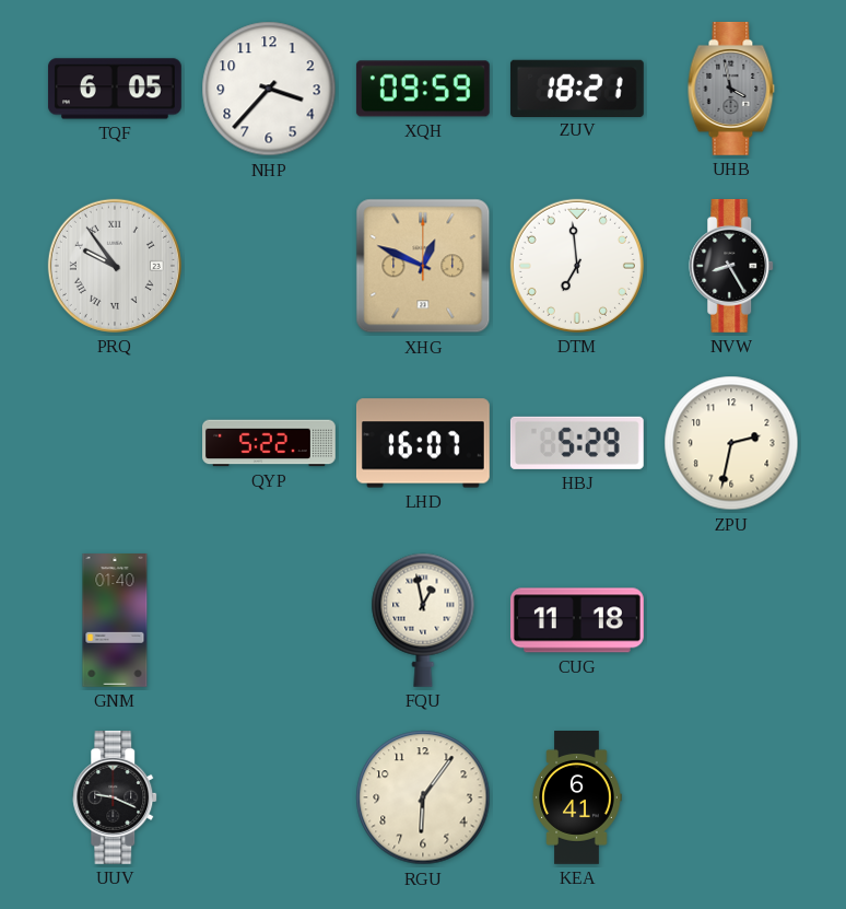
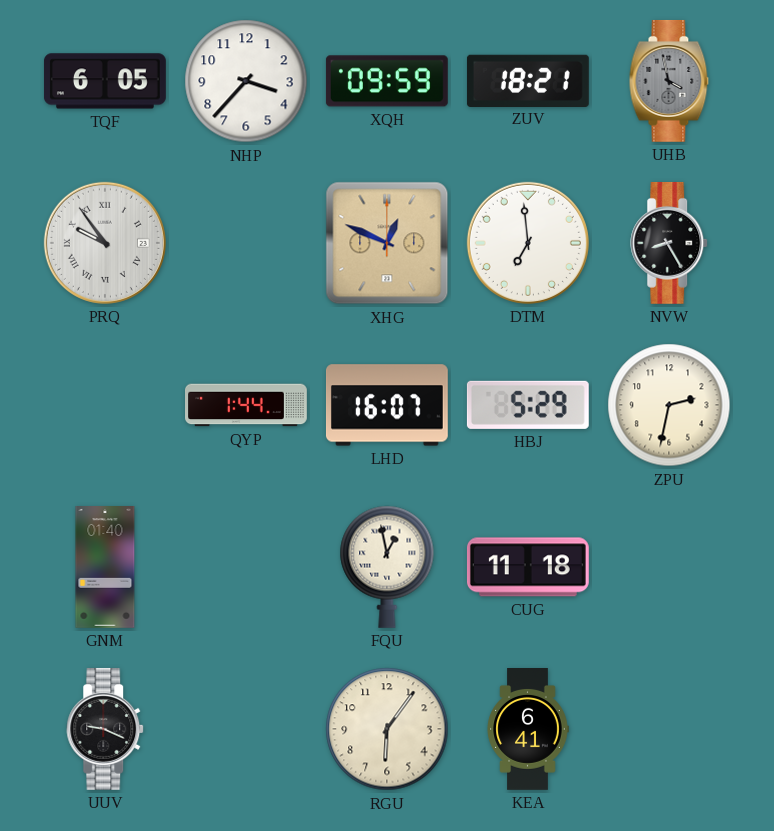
QYP: 5:22 -> 1:44 (247, 405)
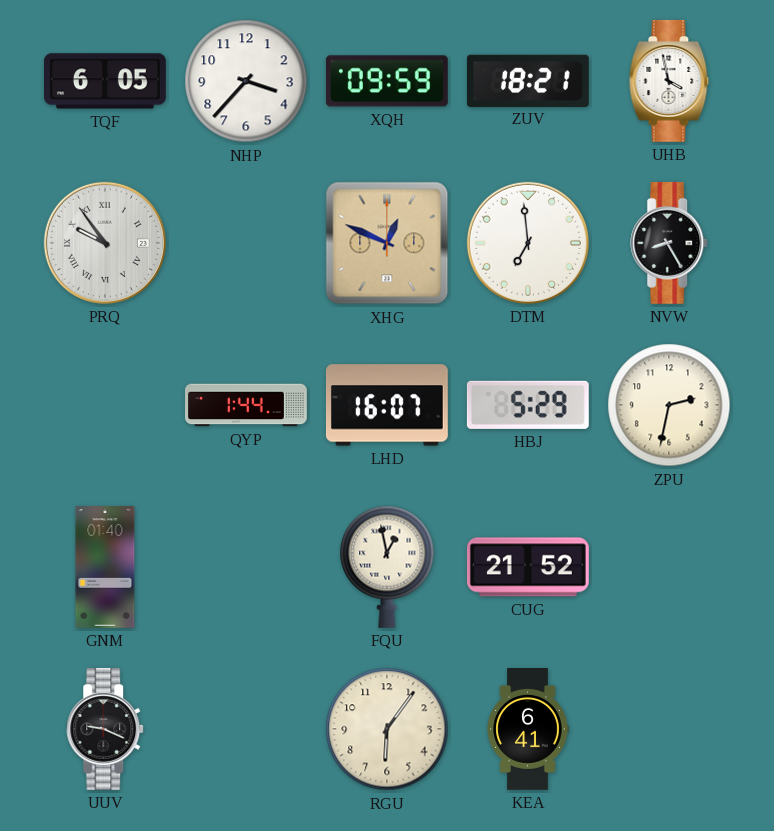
UHB dial: grey -> white (669, 81)
CUG: 11:18 -> 21:52 (528, 567)
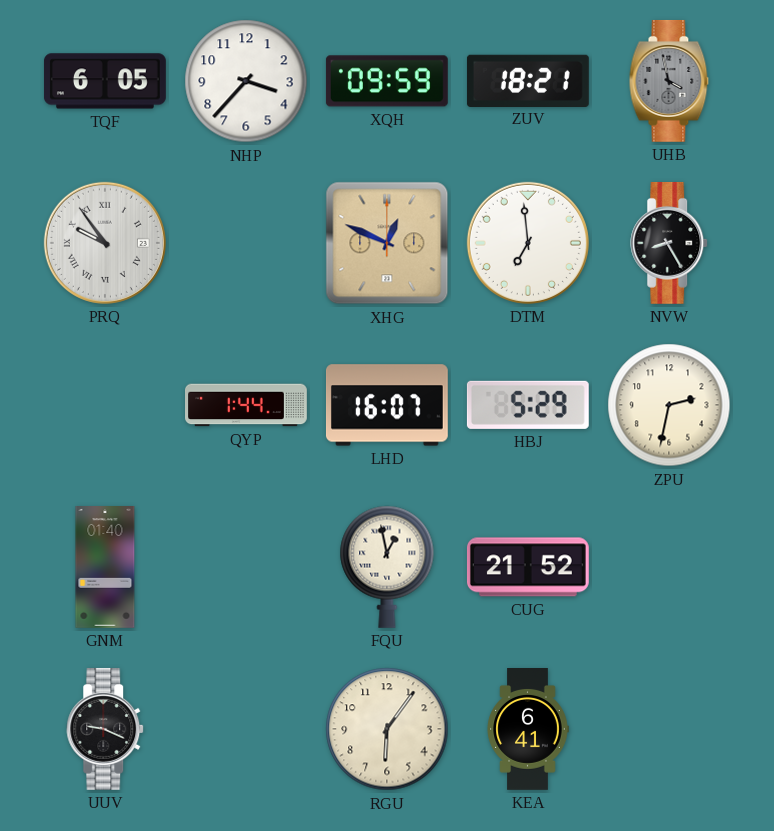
UHB dial: white -> grey (669, 81)
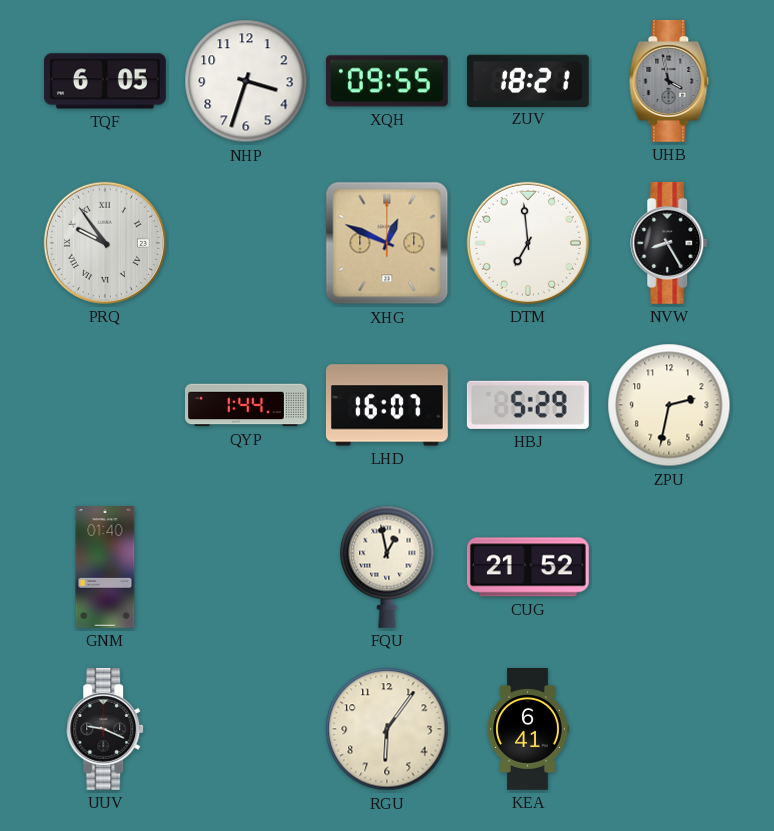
NHP: 3:37 -> 3:33 (246, 81)
XQH: 09:59 -> 09:55 (387, 81)
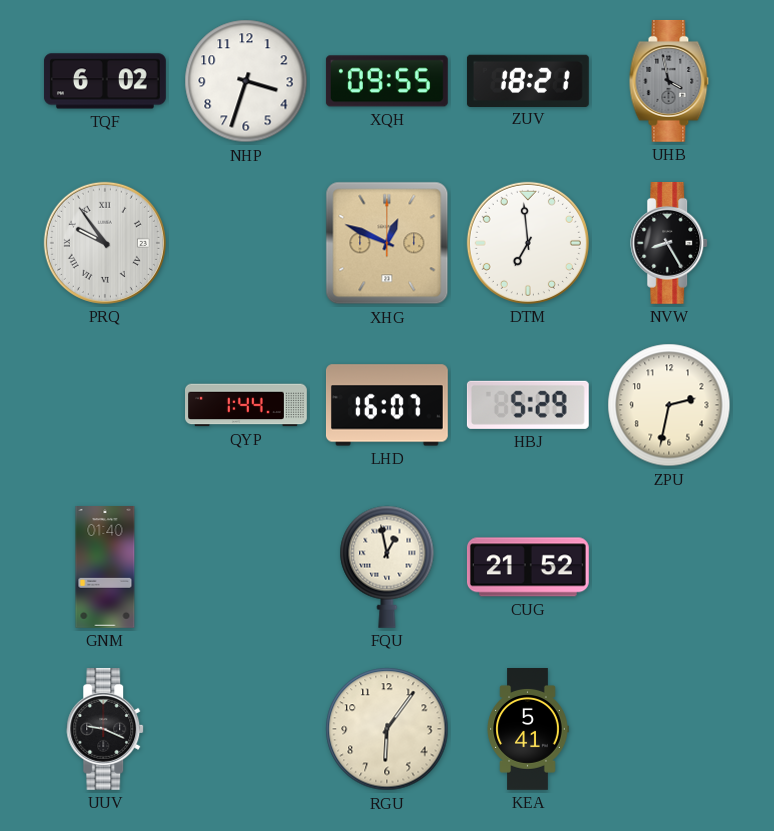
TQF: 6:05 -> 6:02 (105, 81)
KEA: 6:41 -> 5:41 (528, 730)
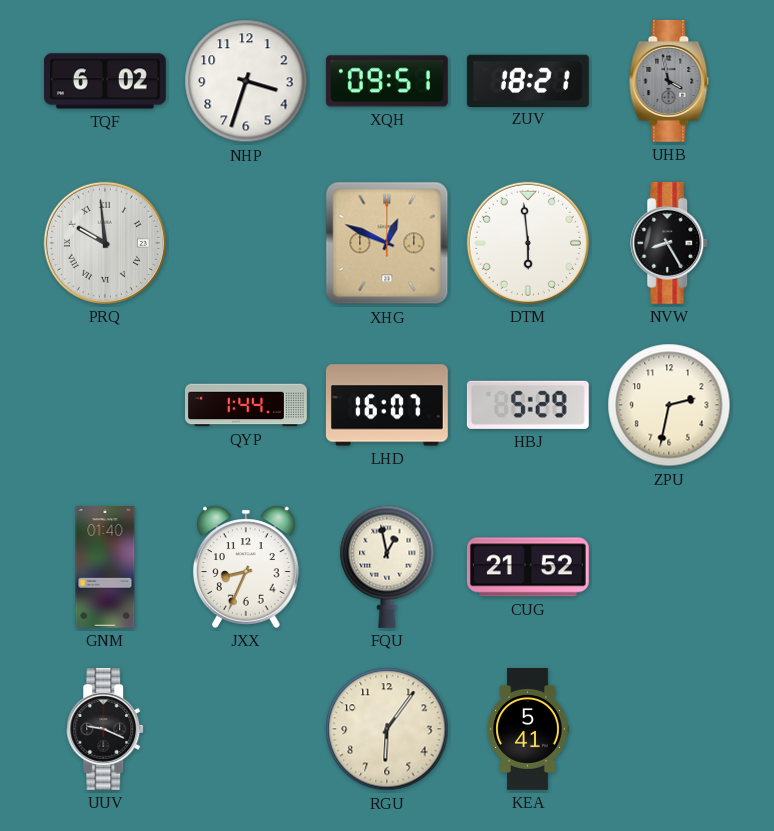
XQH: 09:55 -> 09:51 (387, 81)
PRQ: 9:54 -> 9:59 (105, 243)
DTM: 6:59 -> 5:59 (528, 243)
JXX: none -> 8:34 (247, 567)
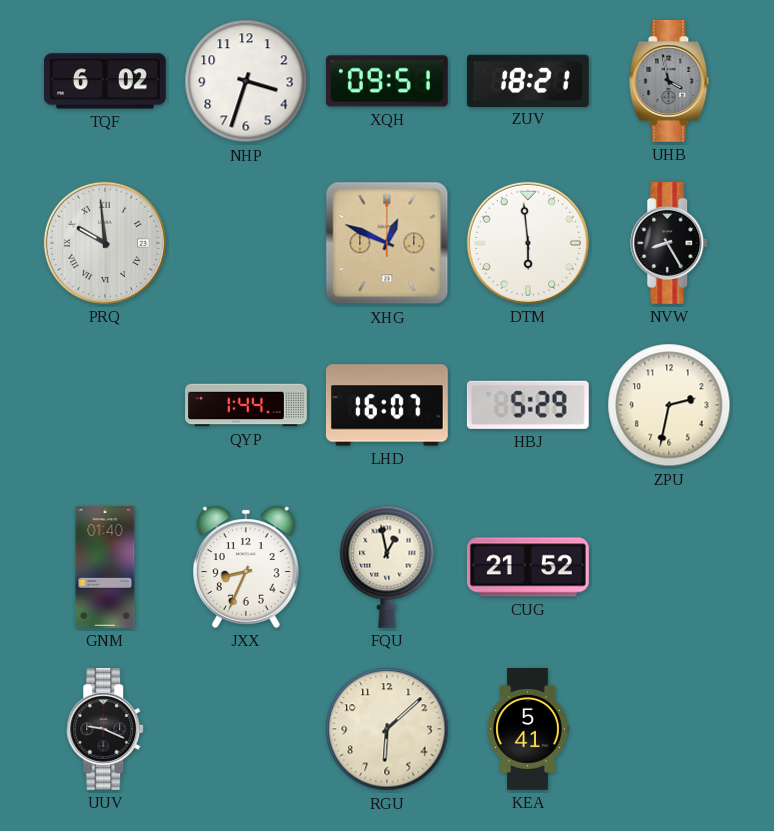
RGU: 6:06 -> 6:08 (387, 729)
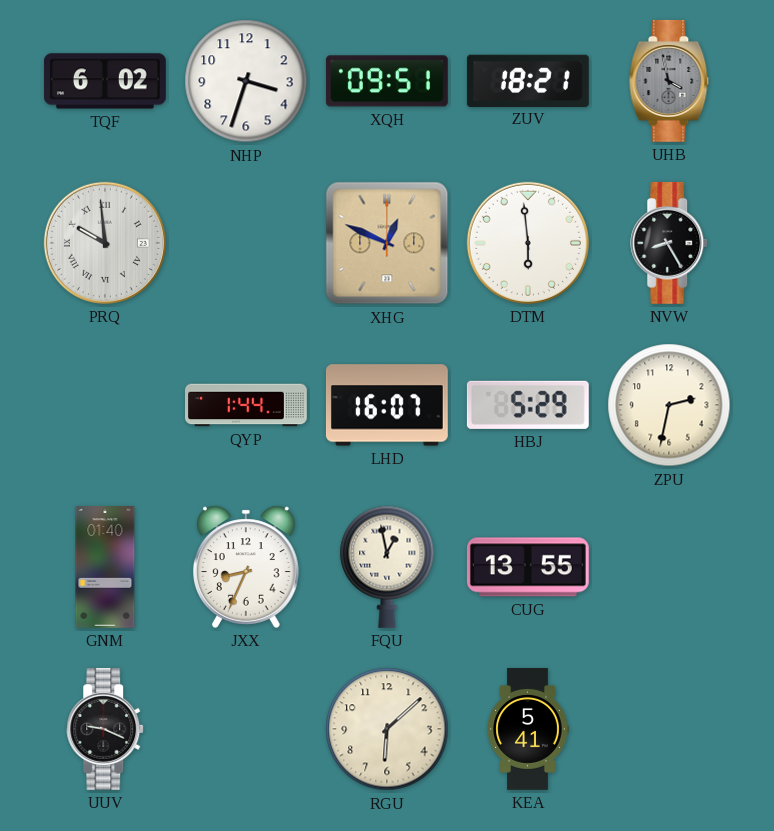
CUG: 21:52 -> 13:55 (528, 567)
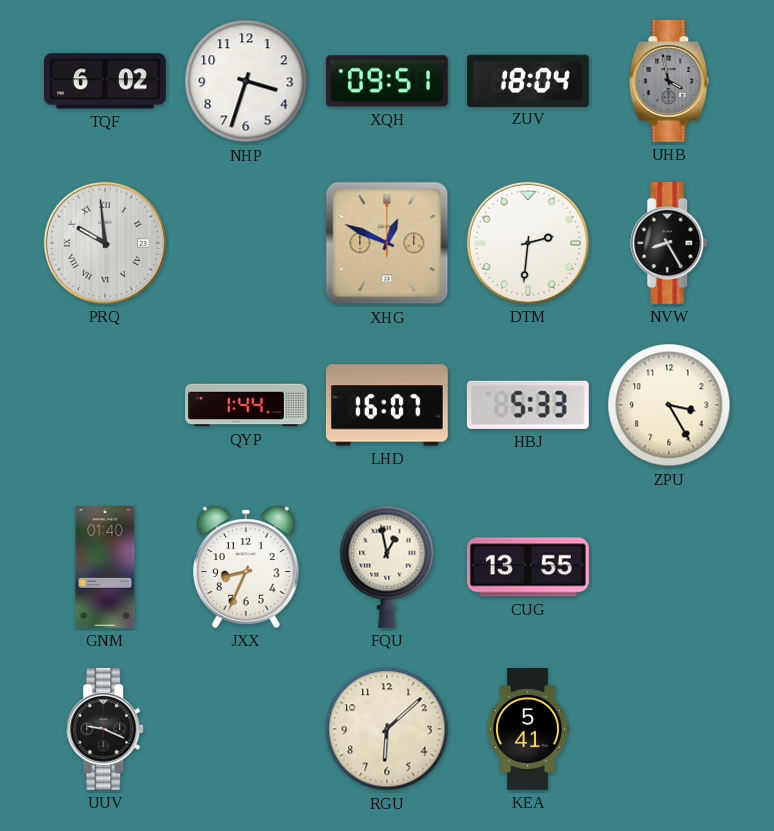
ZUV: 18:21 -> 18:04 (528, 80)
DTM: 5:59 -> 2:31 (528, 243)
HBJ: 5:29 -> 5:33 (528, 405)
ZPU: 2:32 -> 3:25 (669, 405)
